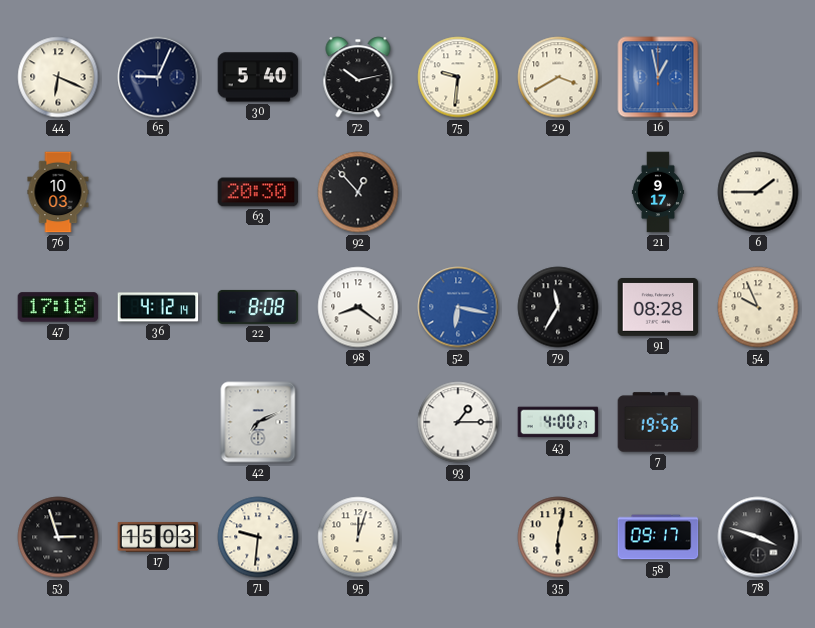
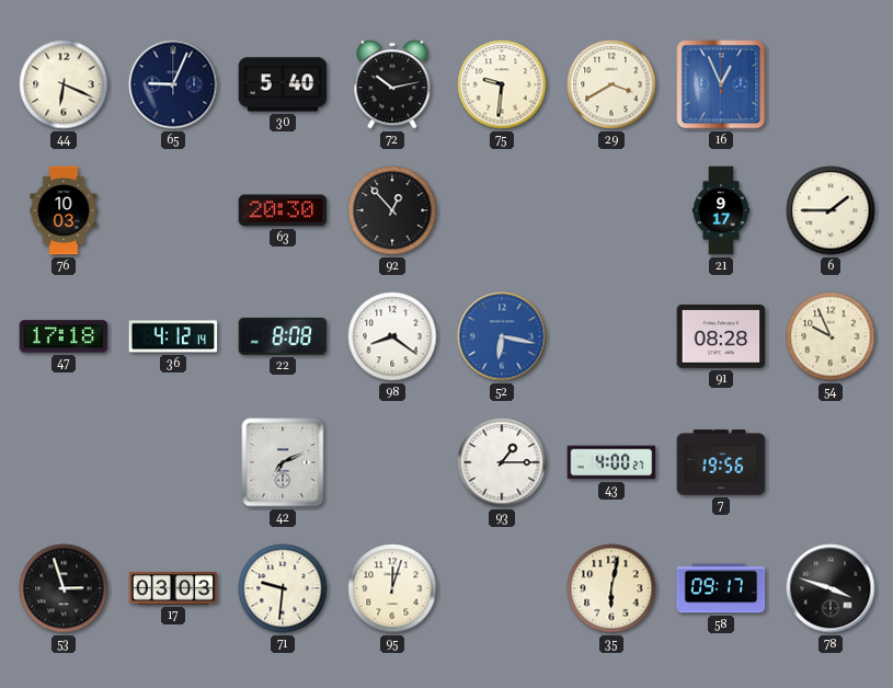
16: 12:58 -> 12:56 (721, 84)
79: 11:35 -> none (558, 307)
17: 15:03 -> 03:03 (173, 588)
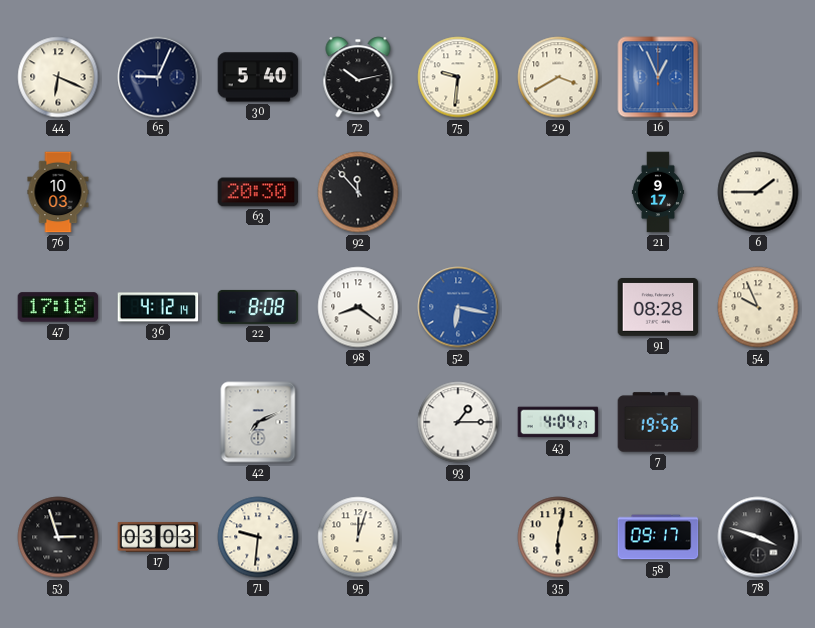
92: 12:53 -> 11:53 (358, 192)
43: 4:00 -> 4:04 (558, 422)
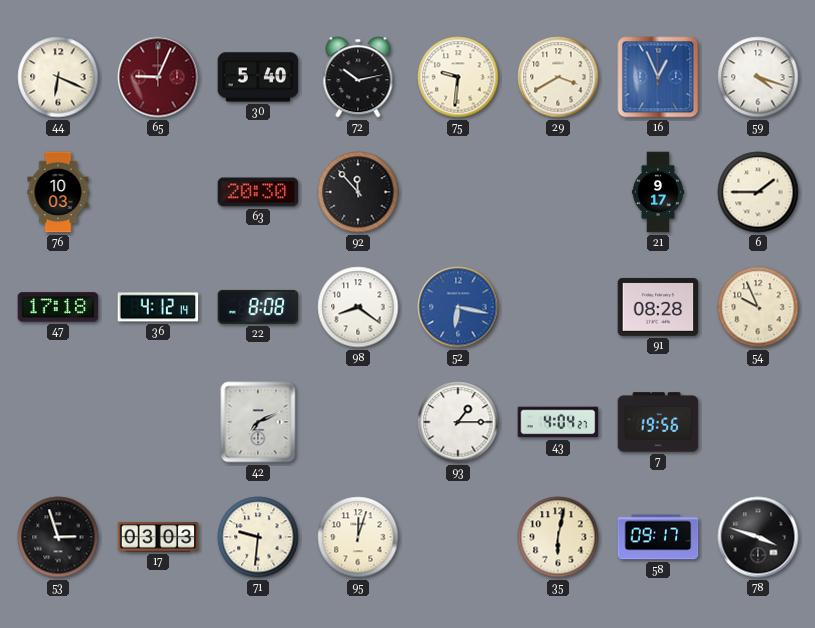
65 dial: navy -> burgundy (158, 77)
59: none -> 4:18 (758, 77)
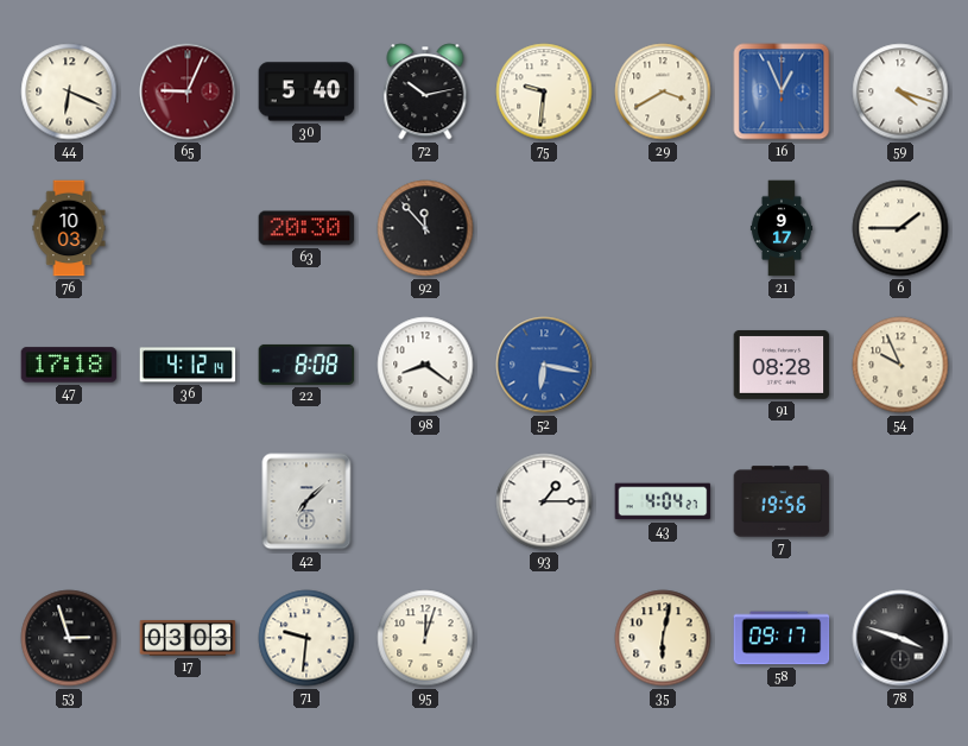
42: 7:11 -> 7:08 (306, 501)
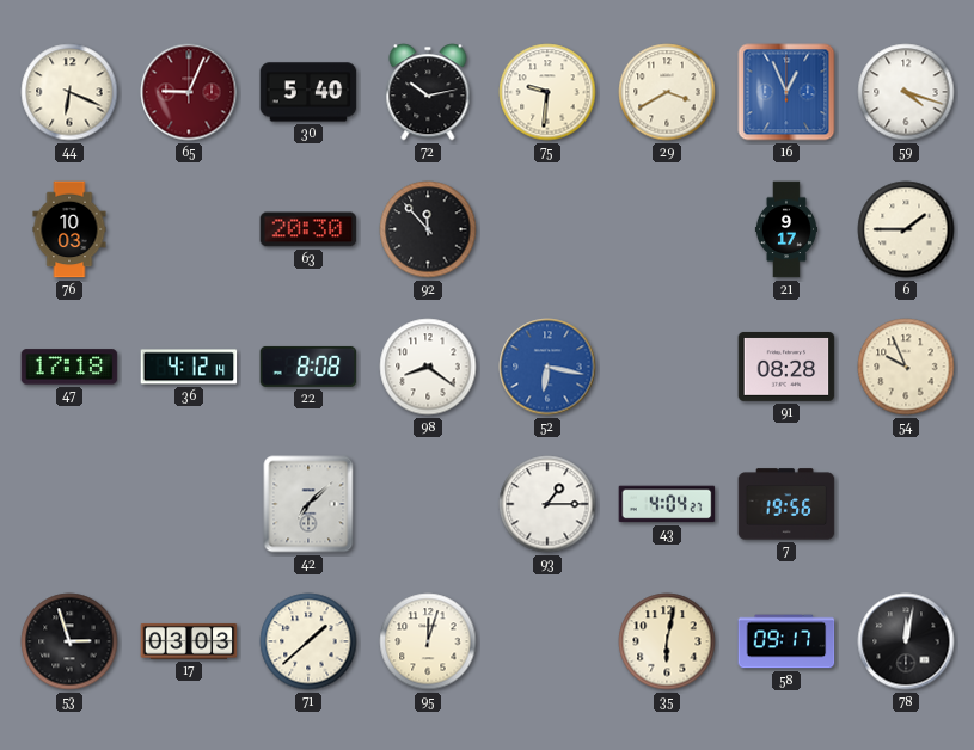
71: 9:31 -> 1:38 (308, 641)
78: 3:48 -> 12:02 (906, 641)
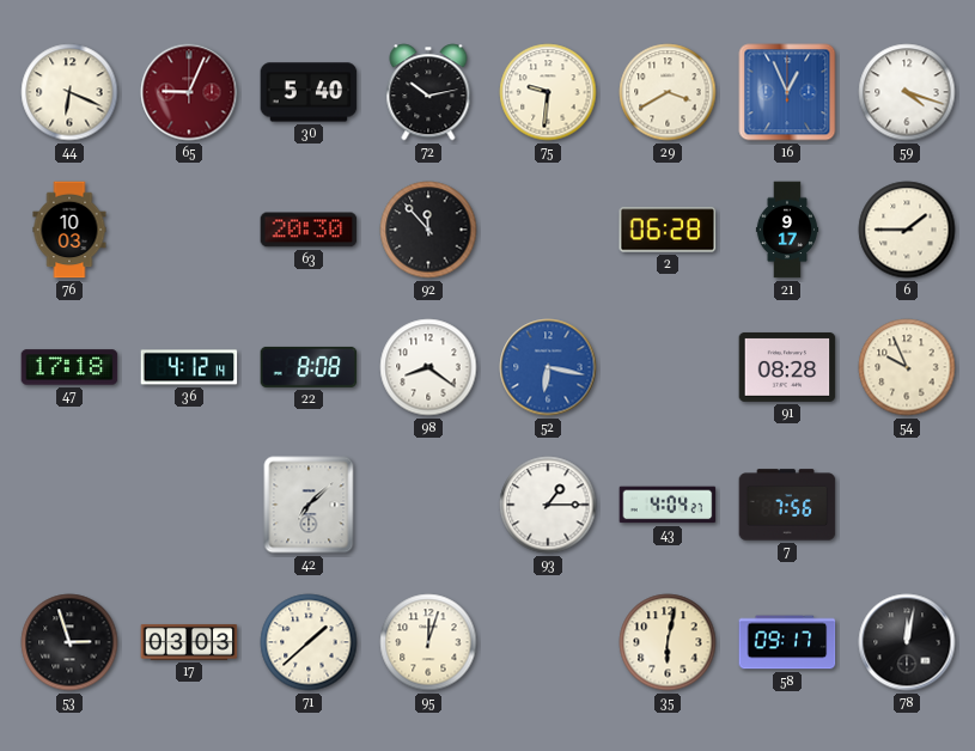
2: none -> 06:28 (668, 230)
7: 19:56 -> 7:56 (787, 505)
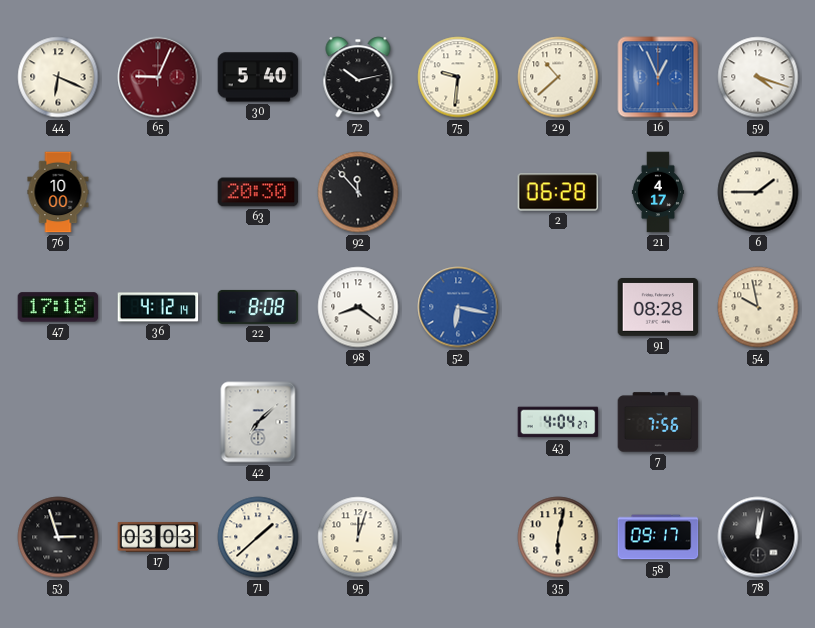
29: 3:40 -> 10:38 (558, 77)
76: 10:03 -> 10:00 (58, 192)
21: 9:17 -> 4:17 (657, 192)
54: 9:56 -> 9:58 (758, 307)
93: 1:15 -> none (548, 505)
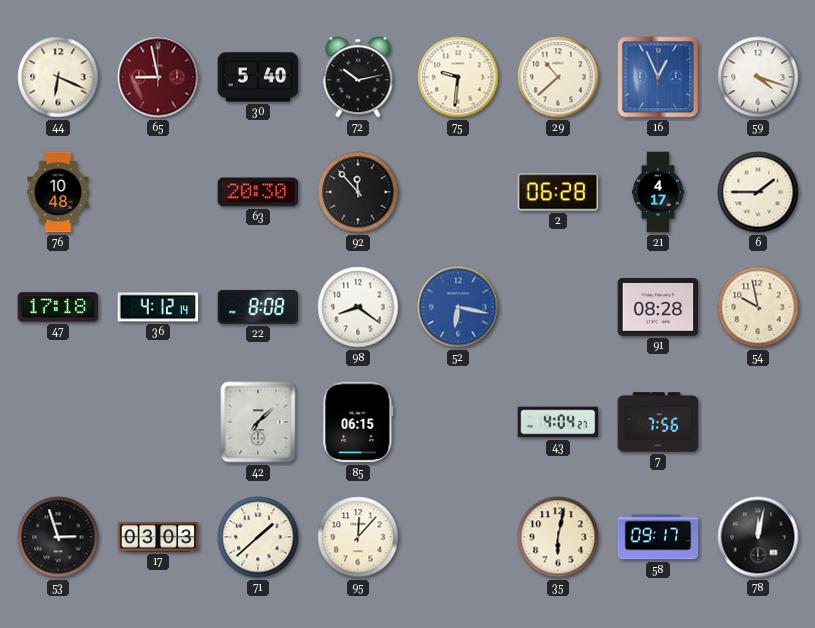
65: 9:04 -> 8:58 (158, 77)
76: 10:00 -> 10:48 (58, 192)
85: none -> 06:15 (358, 422)
95: 12:03 -> 12:07 (358, 537)
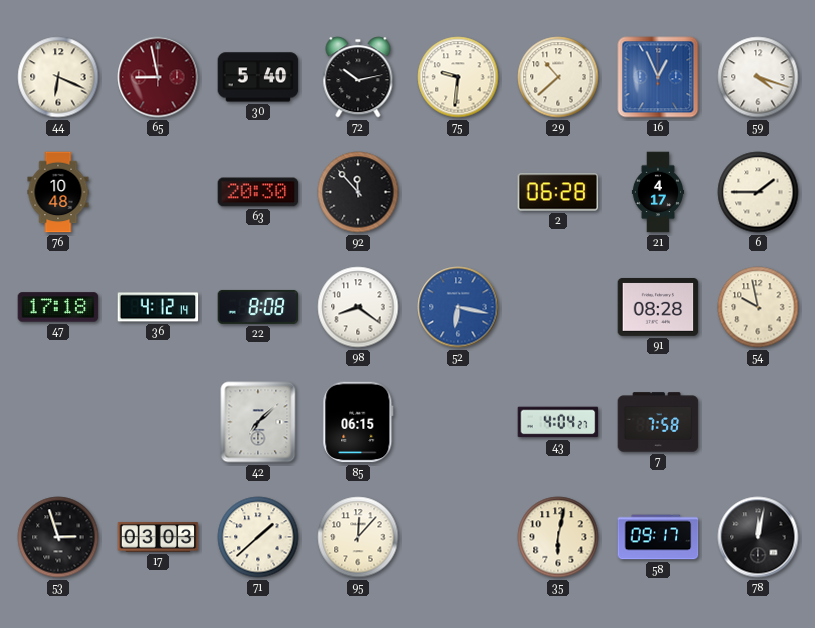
7: 7:56 -> 7:58 (658, 422)
